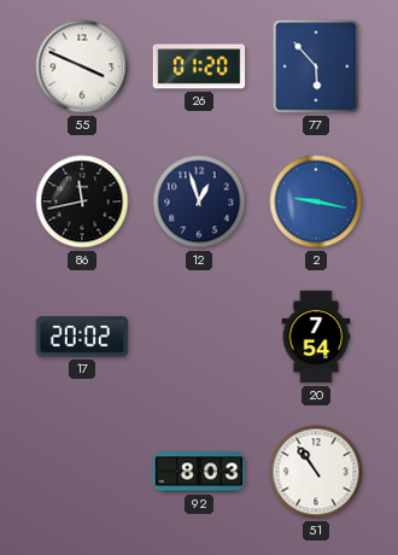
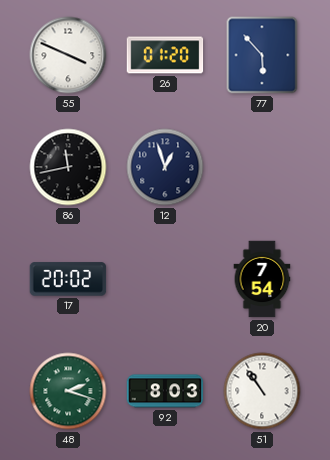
2: 9:17 -> none (316, 201)
48: none -> 2:18 (68, 391)
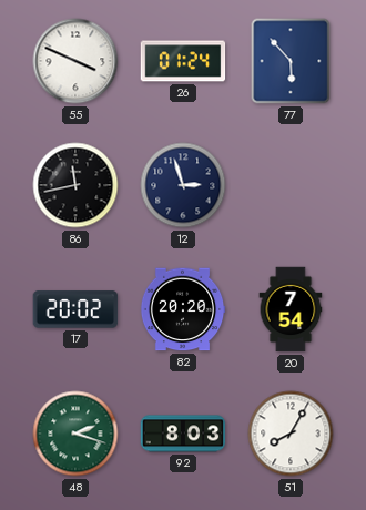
26: 01:20 -> 01:24 (183, 61)
12: 12:57 -> 2:57 (183, 185)
82: none -> 20:20 (183, 309)
51: 10:54 -> 8:05 (291, 433)
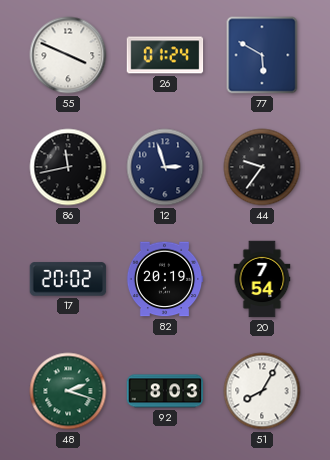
77: 5:53 -> 5:50 (262, 55)
44: none -> 9:36 (262, 167)
82: 20:20 -> 20:19 (165, 279)
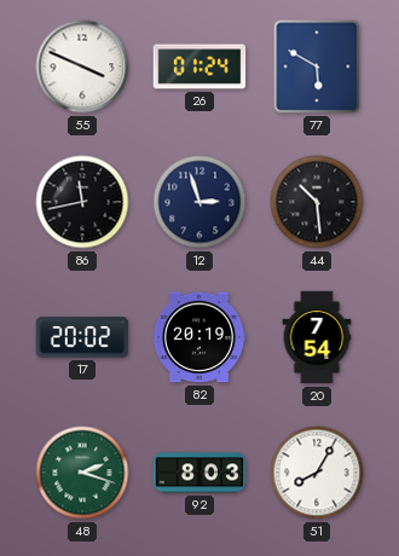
44: 9:36 -> 10:29 (317, 202)
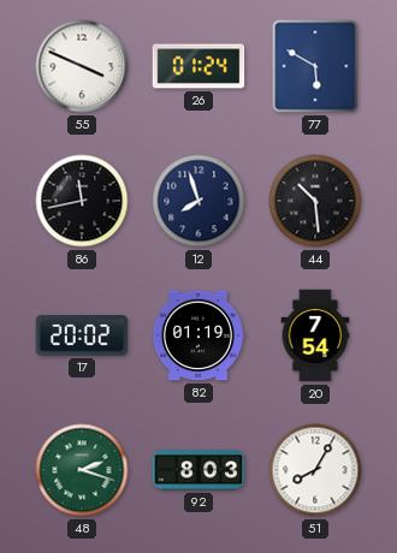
12: 2:57 -> 7:57 (198, 201)
82: 20:19 -> 01:19 (198, 335)
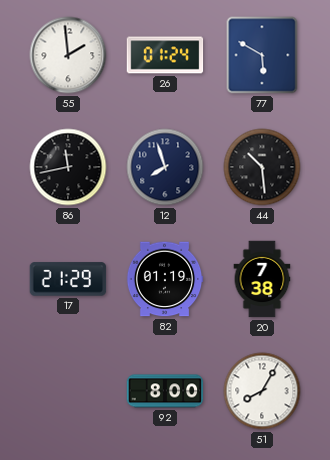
55: 3:49 -> 1:59 (68, 55)
17: 20:02 -> 21:29 (68, 279)
20: 7:54 -> 7:38 (262, 279)
48: 2:18 -> none (82, 470)
92: 8:03 -> 8:00 (165, 391)
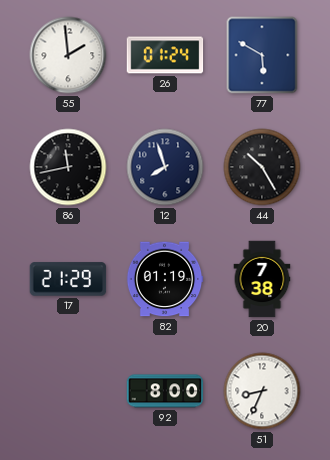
44: 10:29 -> 10:25 (262, 167)
51: 8:05 -> 8:34 (262, 391)
